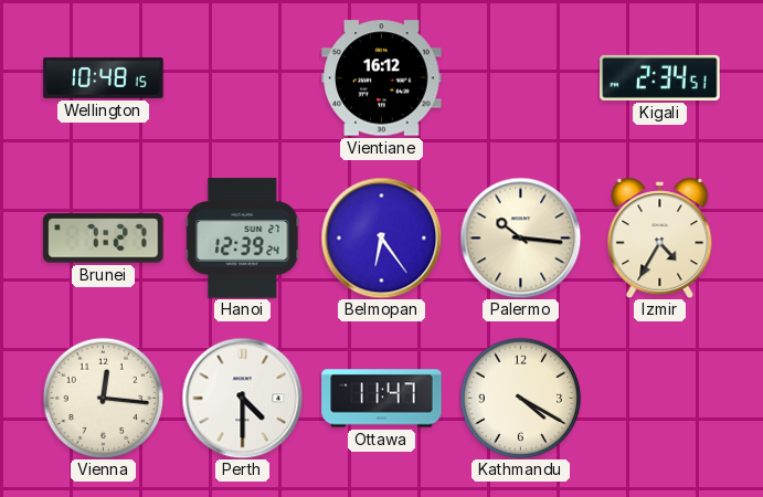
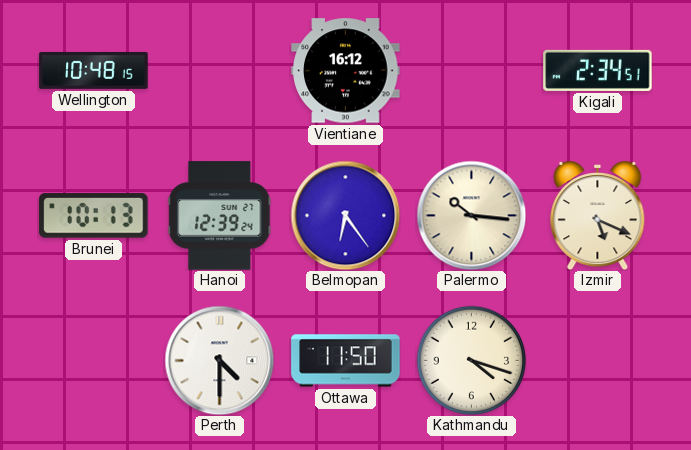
Brunei: 7:27 -> 10:13 (94, 216)
Izmir: 4:35 -> 5:19 (598, 216)
Vienna: 12:16 -> none (103, 398)
Ottawa: 11:47 -> 11:50 (346, 361)
Kathmandu: 4:20 -> 4:18 (471, 360)
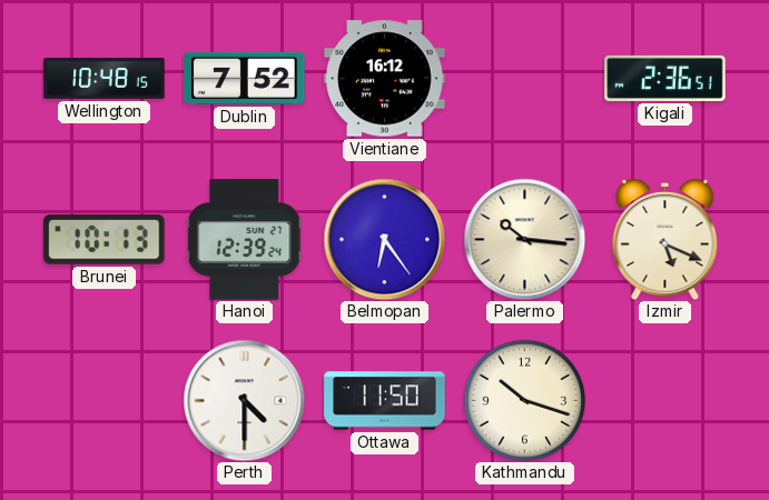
Dublin: none -> 7:52 (245, 78)
Kigali: 2:34 -> 2:36 (666, 78)
Kathmandu: 4:18 -> 10:18 (524, 400)
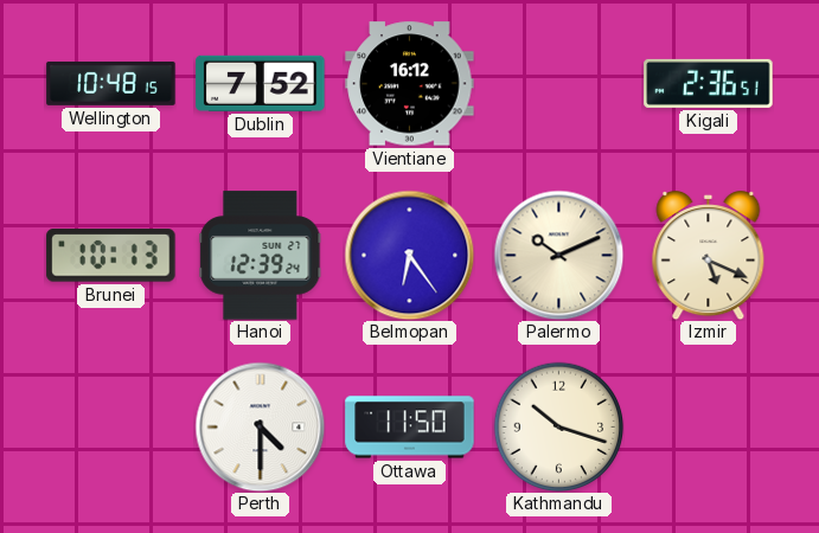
Palermo: 10:16 -> 10:11 (558, 255)
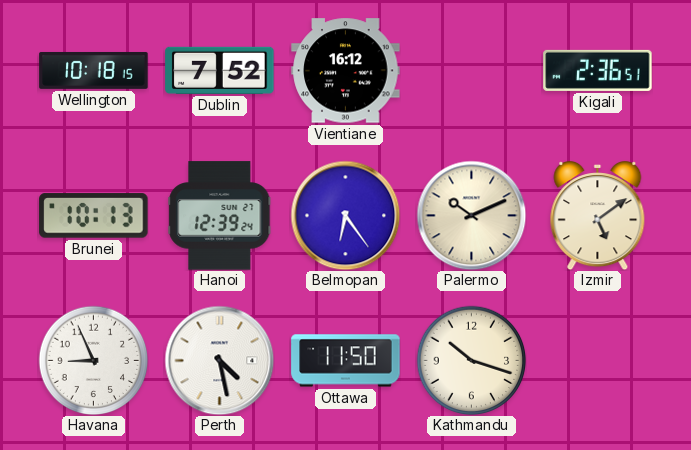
Wellington: 10:48 -> 10:18 (94, 70)
Izmir: 5:19 -> 5:09 (598, 216)
Havana: none -> 8:56 (93, 360)
Perth: 4:30 -> 4:28 (219, 360)
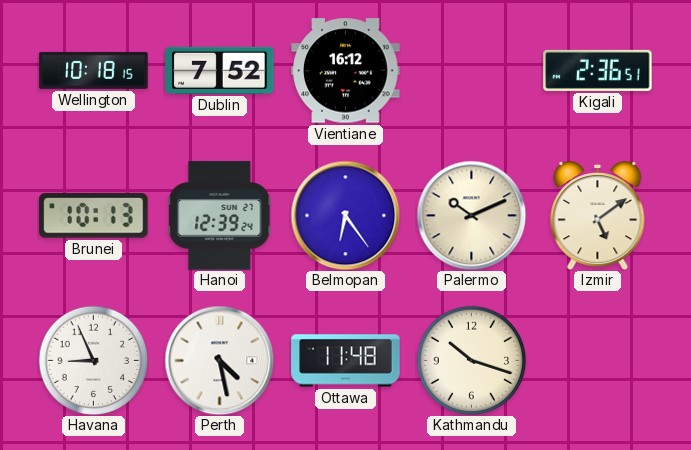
Ottawa: 11:50 -> 11:48 (346, 361)
